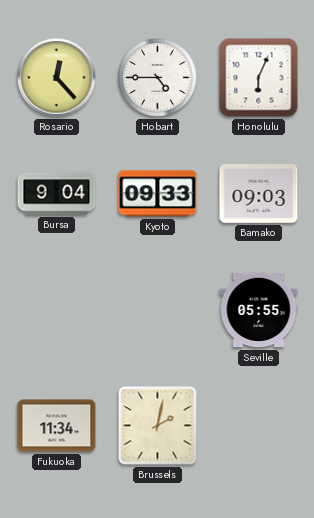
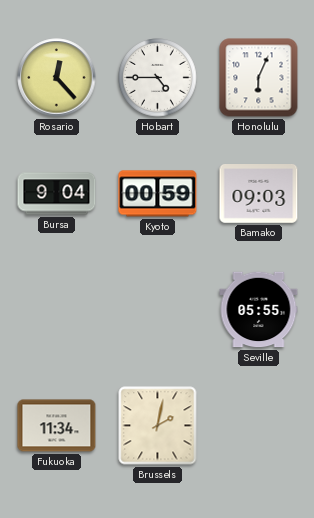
Kyoto: 09:33 -> 00:59 (158, 194)
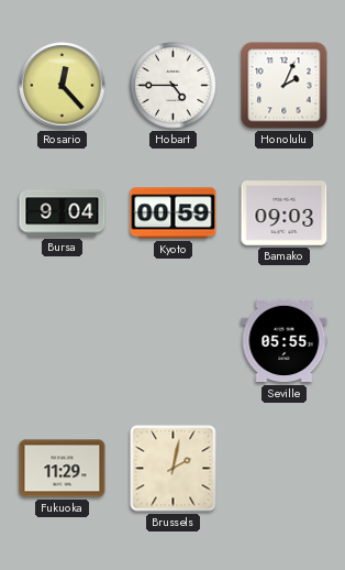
Honolulu: 6:04 -> 2:04 (285, 86)
Fukuoka: 11:34 -> 11:29 (63, 469)
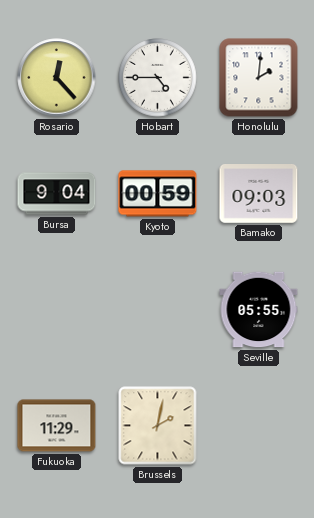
Honolulu: 2:04 -> 2:01 (259, 78)
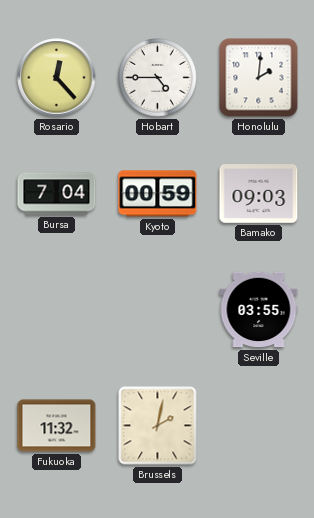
Bursa: 9:04 -> 7:04 (57, 194)
Seville: 05:55 -> 03:55 (259, 310)
Fukuoka: 11:29 -> 11:32 (57, 426)
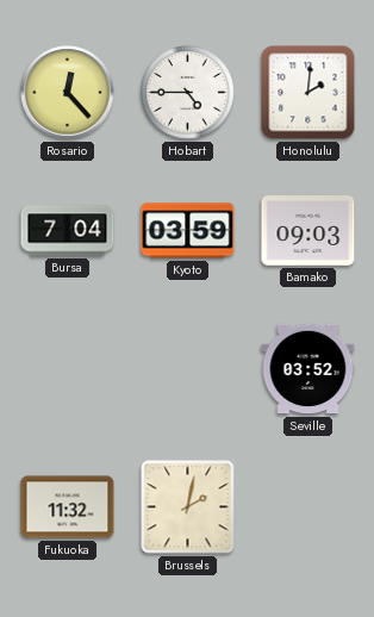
Kyoto: 00:59 -> 03:59 (188, 231)
Seville: 03:55 -> 03:52 (308, 369)
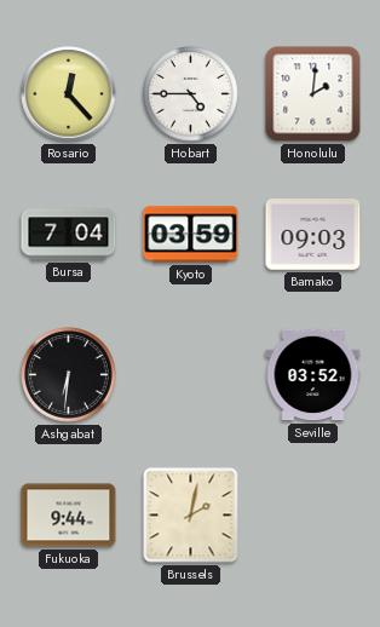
Ashgabat: none -> 6:31 (69, 375)
Fukuoka: 11:32 -> 9:44 (69, 516)
